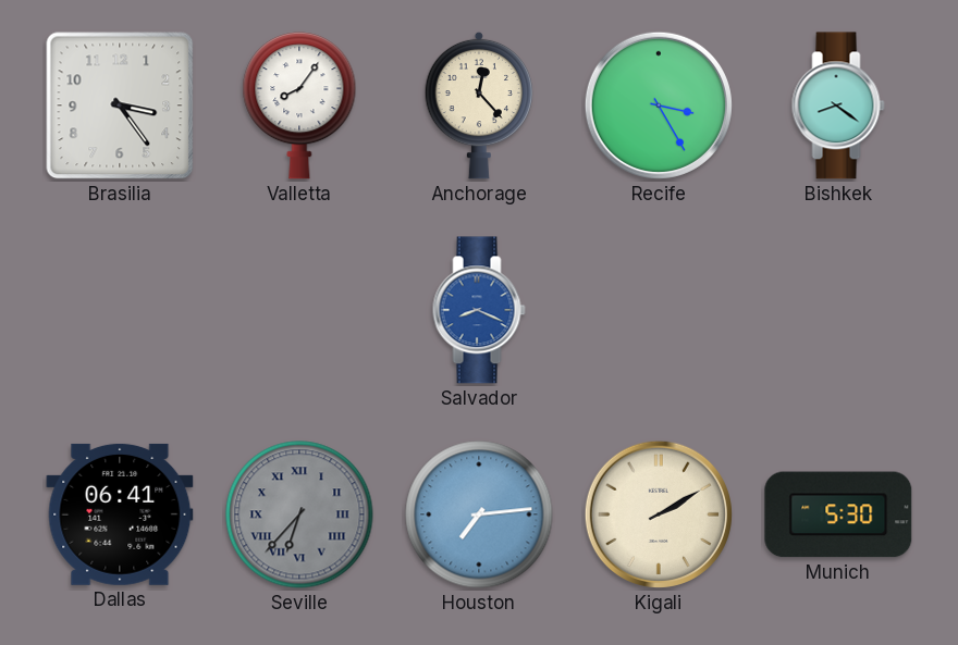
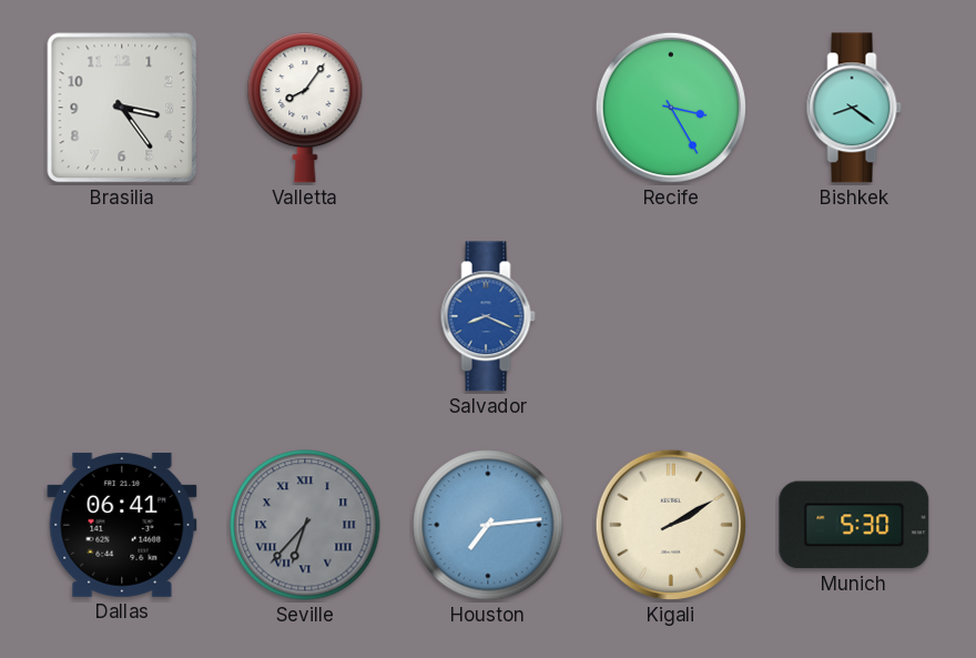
Anchorage: 12:23 -> none (479, 106)
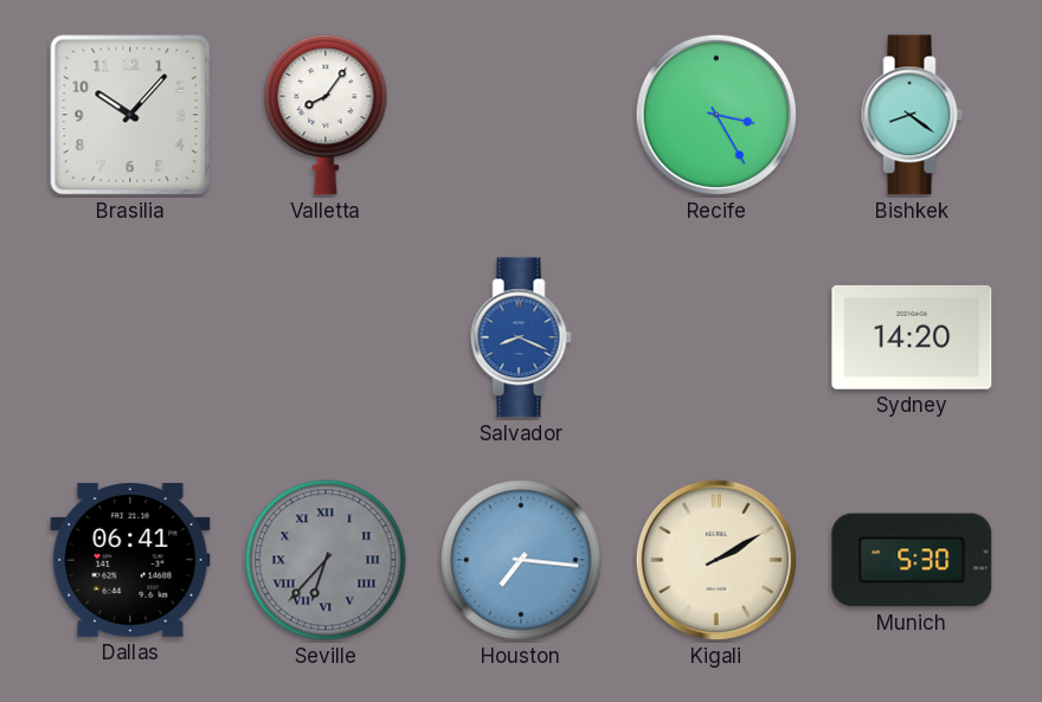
Brasilia: 3:24 -> 10:07 (130, 115)
Sydney: none -> 14:20 (912, 339)
Houston: 7:14 -> 7:16 (521, 560)
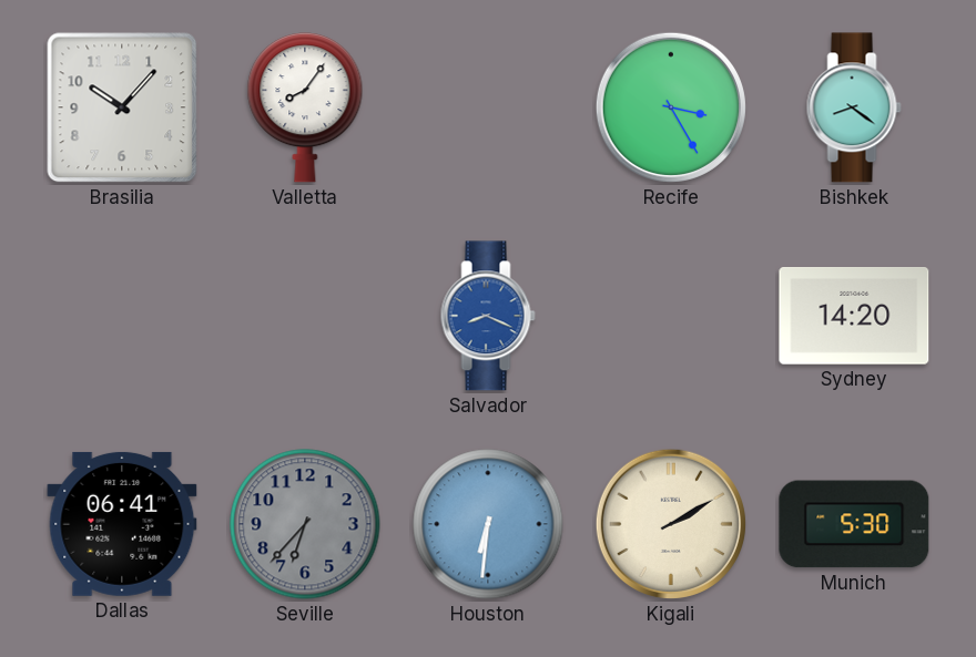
Seville numerals: Roman -> Arabic (305, 524)
Houston: 7:16 -> 6:31 (488, 524)
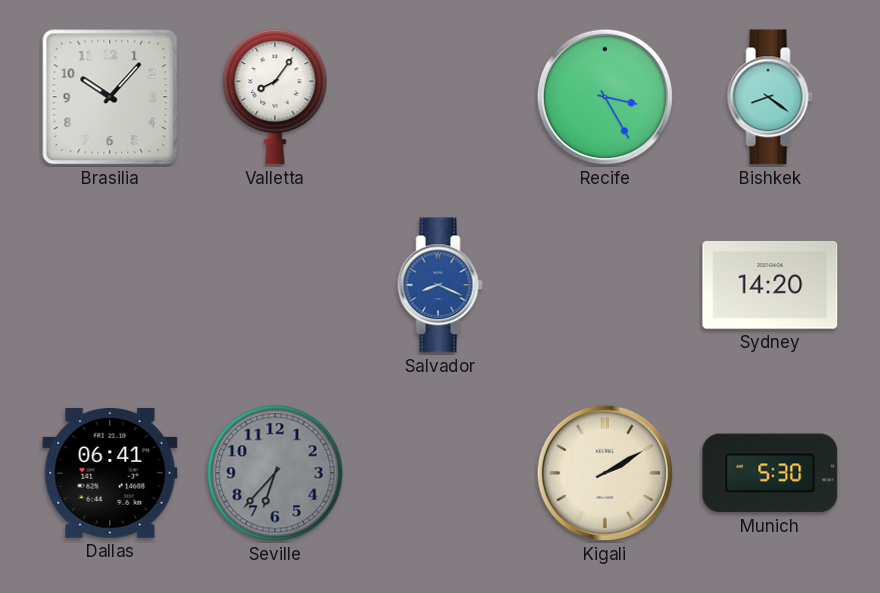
Houston: 6:31 -> none (488, 524)
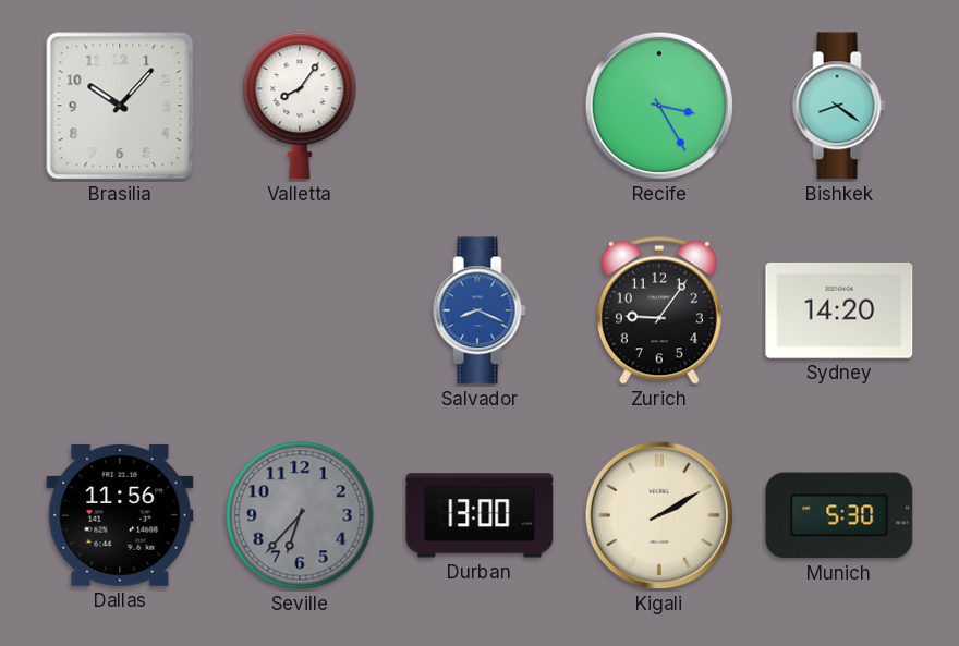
Zurich: none -> 9:06 (659, 310)
Dallas: 06:41 -> 11:56 (120, 515)
Durban: none -> 13:00 (479, 515)
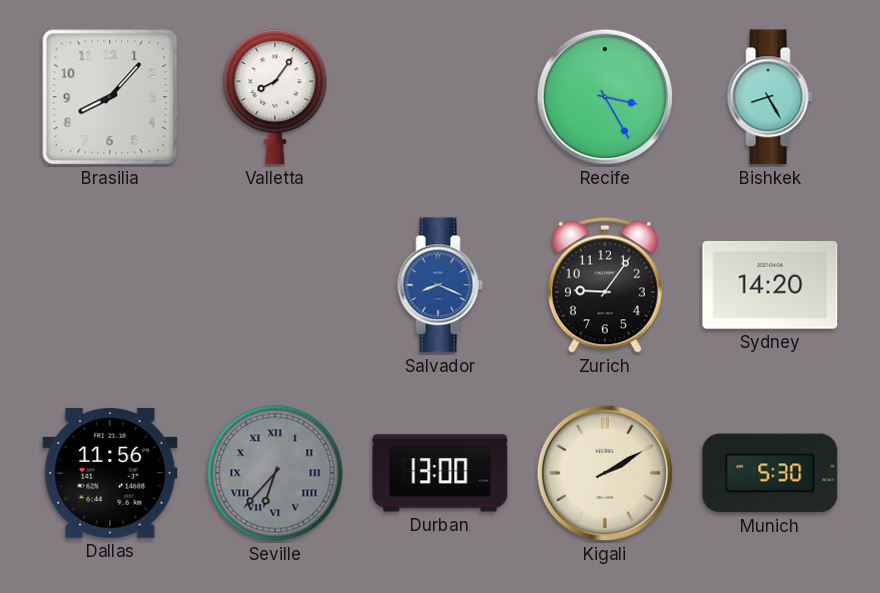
Brasilia: 10:07 -> 8:07 (110, 97)
Bishkek: 8:21 -> 8:25 (770, 97)
Seville numerals: Arabic -> Roman (275, 473)
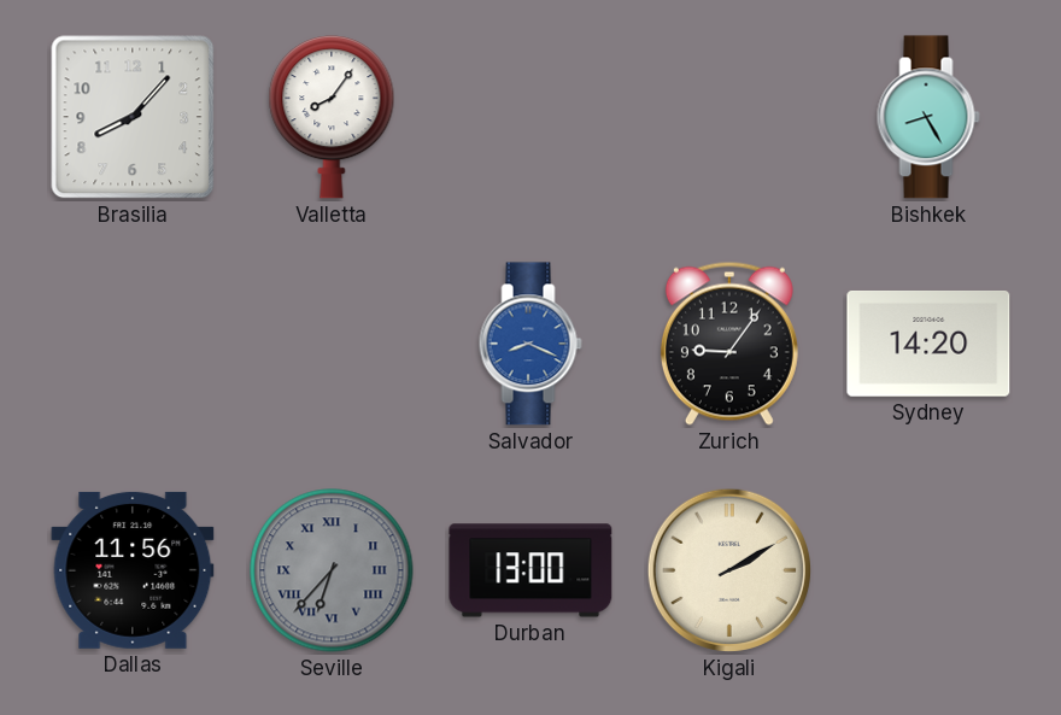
Recife: 3:25 -> none (605, 97)
Munich: 5:30 -> none (770, 473)
